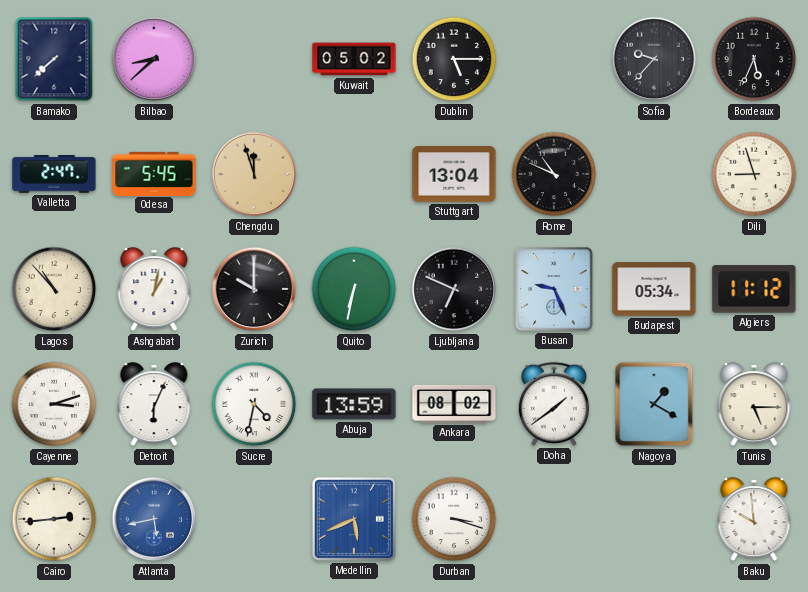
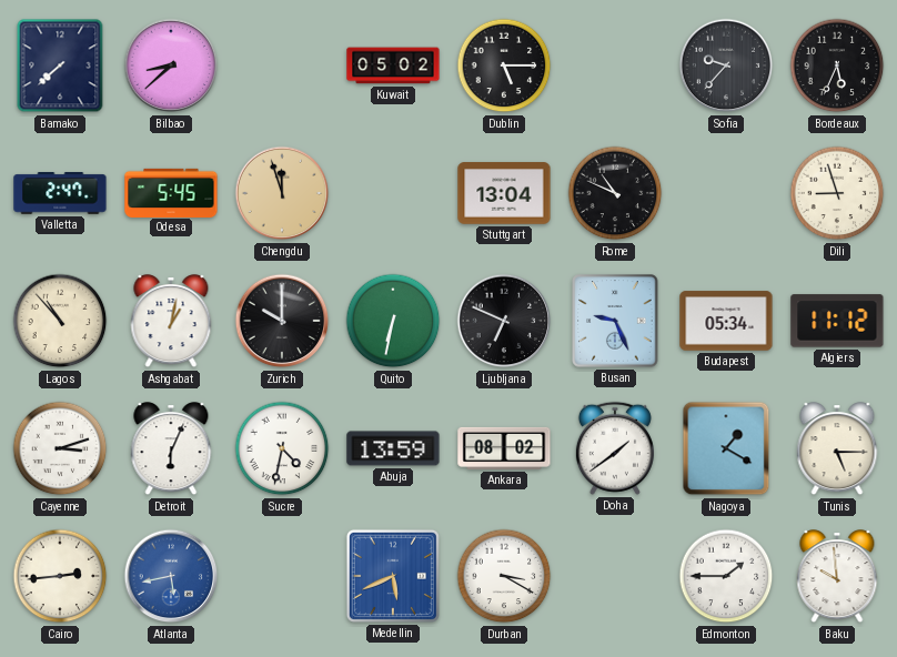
Durban: 3:18 -> 3:20 (504, 576)
Edmonton: none -> 1:45 (726, 576)
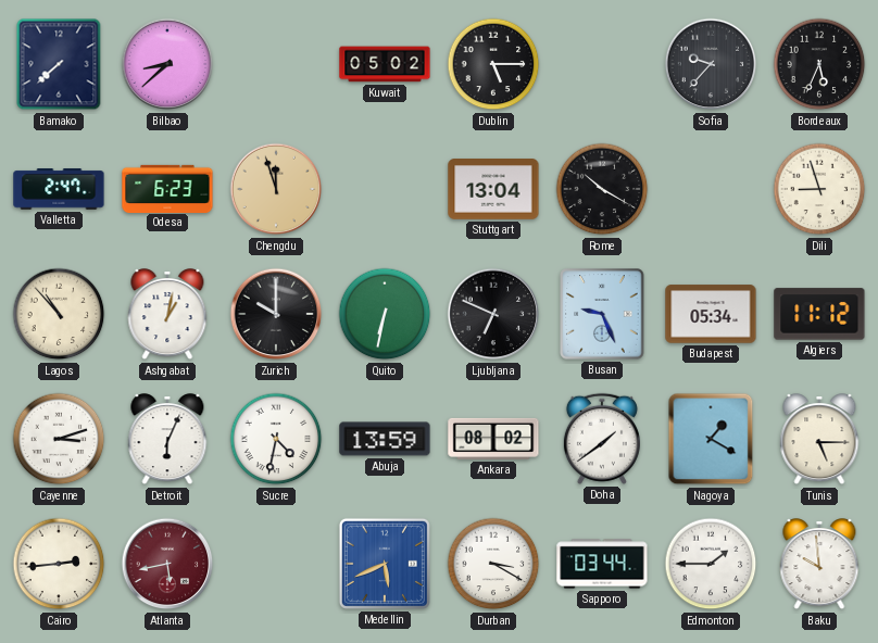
Odesa: 5:45 -> 6:23 (167, 188)
Rome: 10:49 -> 10:20 (602, 189)
Atlanta dial: blue -> burgundy (167, 564)
Sapporo: none -> 03:44 (602, 564)
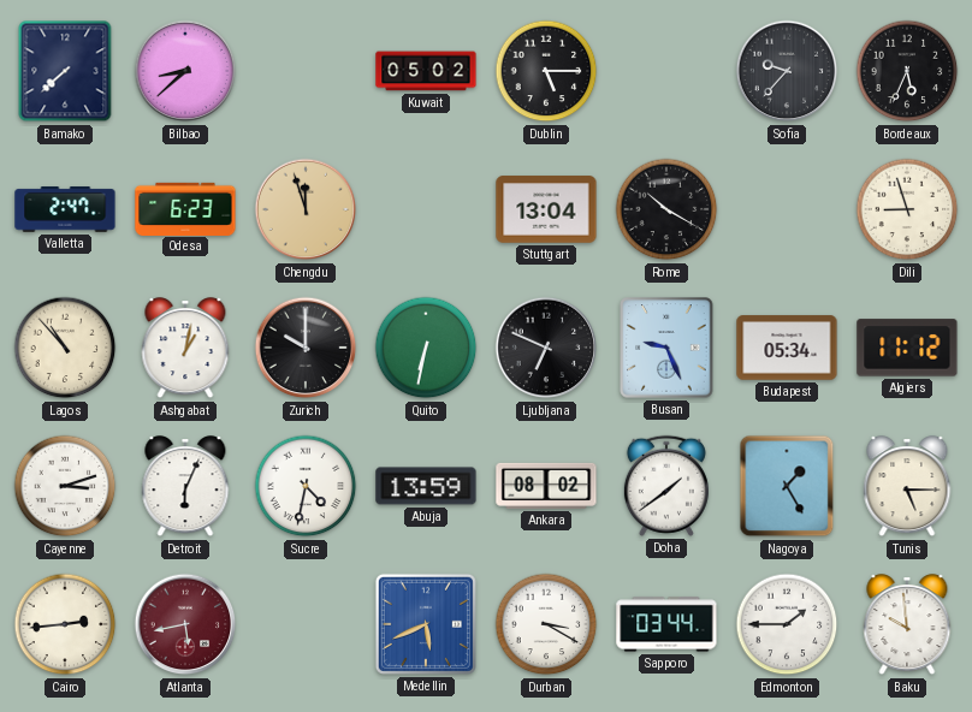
Nagoya: 1:20 -> 1:25 (787, 486)
